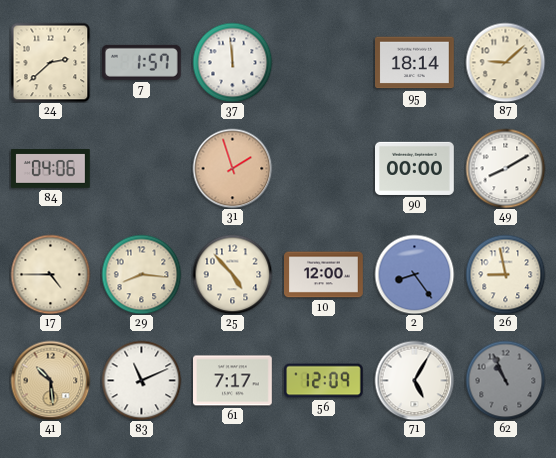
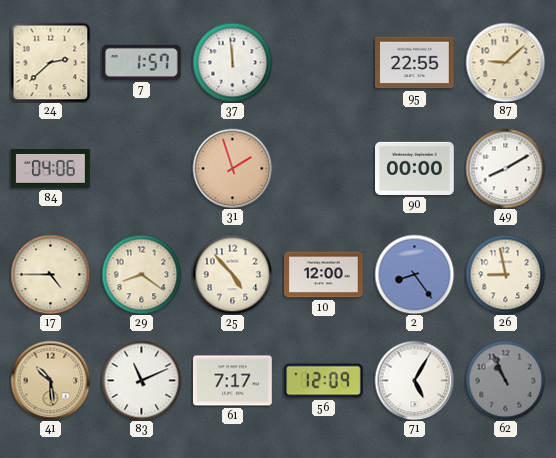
95: 18:14 -> 22:55 (415, 63)
29: 8:16 -> 8:21 (141, 274)
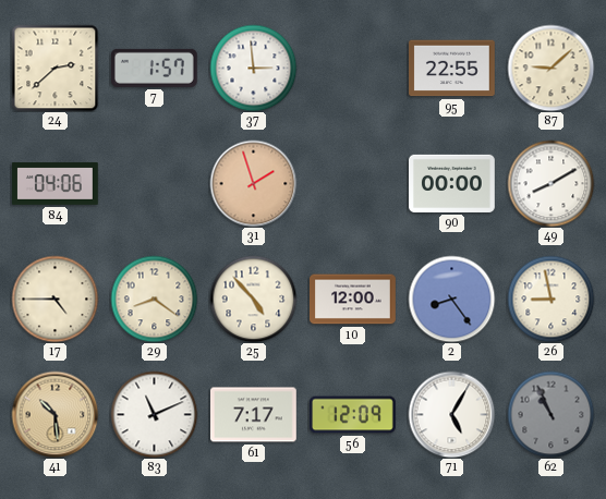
37: 11:59 -> 2:59 (253, 68)
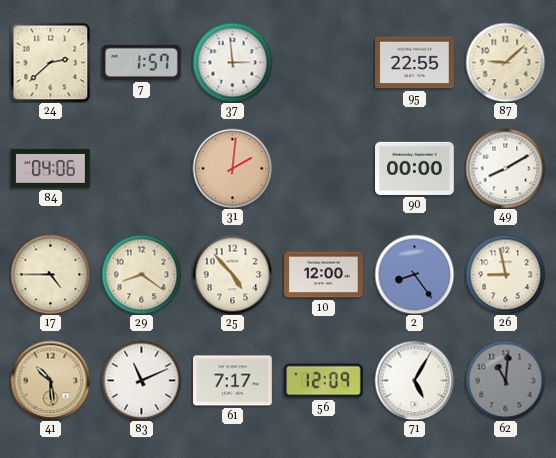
31: 1:57 -> 2:01 (232, 168)
62: 10:56 -> 11:01 (505, 380)
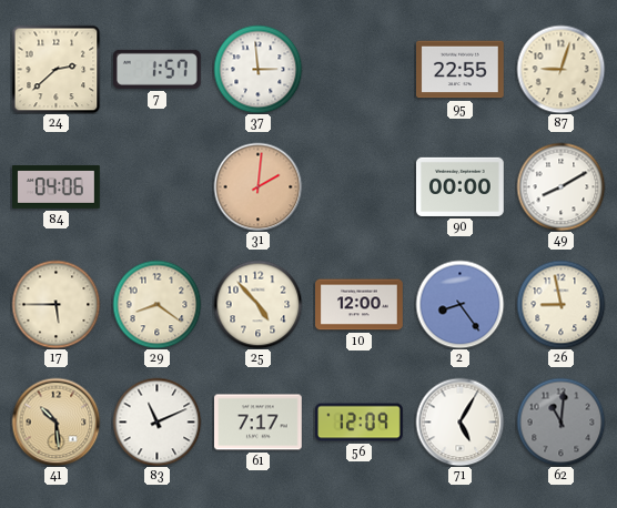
87: 9:08 -> 9:03 (560, 69)
17: 4:45 -> 5:45 (55, 304)
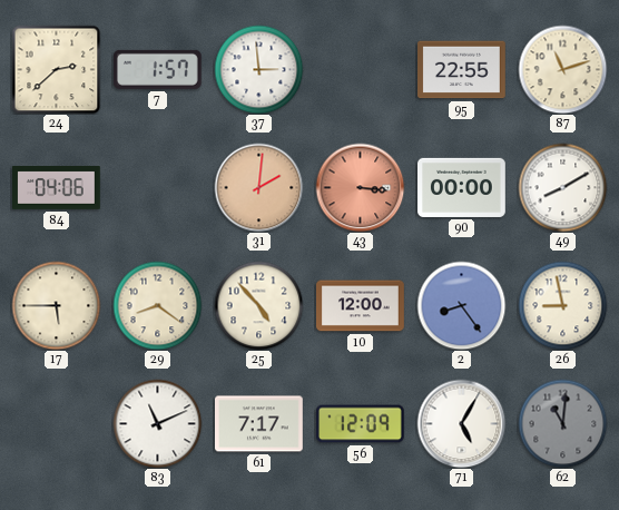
87: 9:03 -> 11:12 (562, 69)
43: none -> 3:16 (360, 187)
41: 10:29 -> none (55, 421)
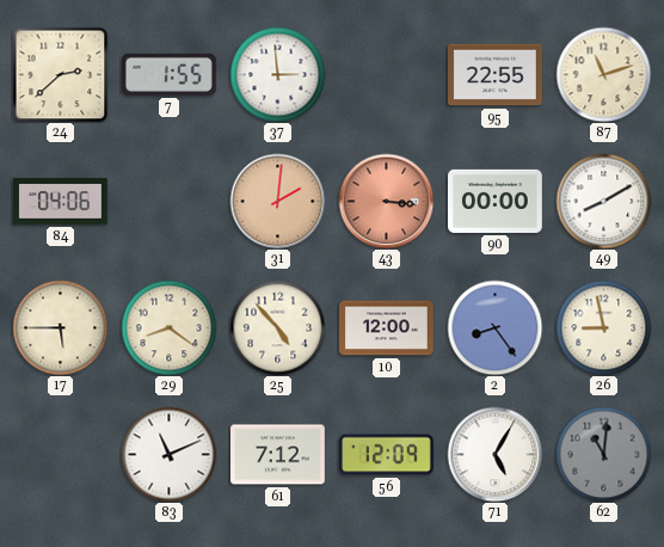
7: 1:57 -> 1:55 (168, 74)
61: 7:17 -> 7:12 (278, 455)
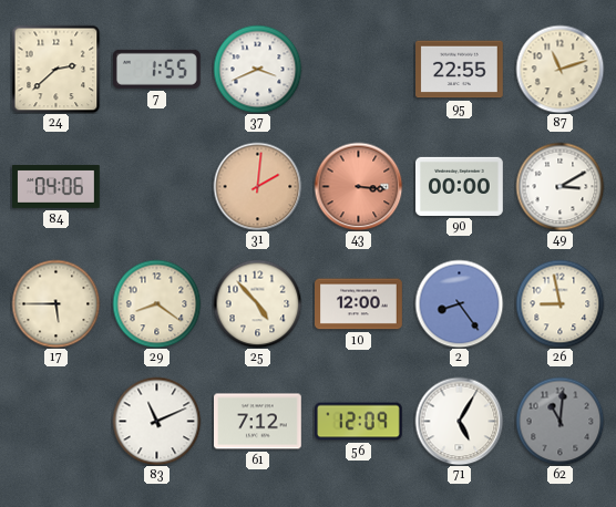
37: 2:59 -> 3:41 (257, 69)
49: 8:10 -> 3:10 (559, 186)
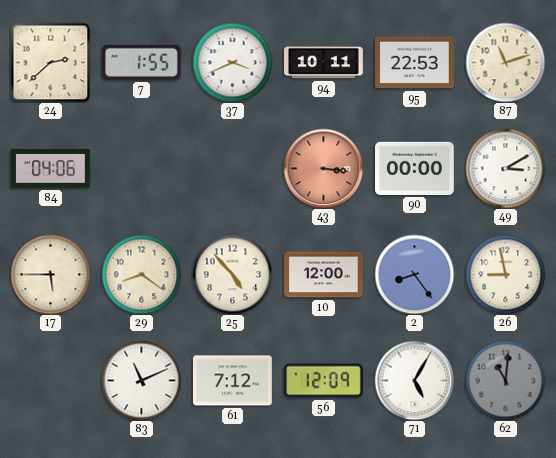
94: none -> 10:11 (324, 63)
95: 22:55 -> 22:53 (415, 63)
31: 2:01 -> none (257, 186)
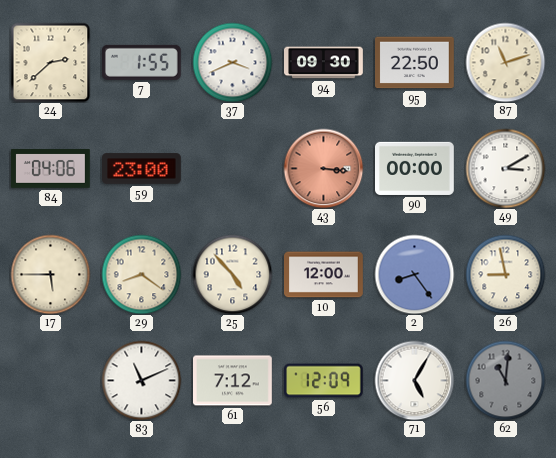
94: 10:11 -> 09:30 (324, 63)
95: 22:53 -> 22:50 (415, 63)
59: none -> 23:00 (142, 169)
